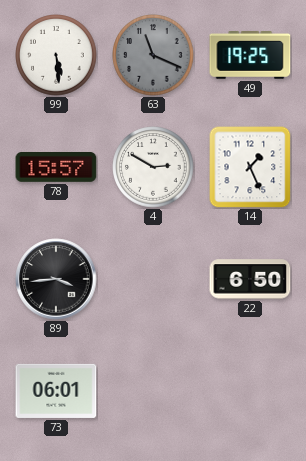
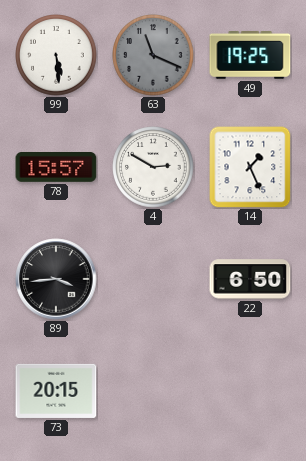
73: 06:01 -> 20:15 (56, 391)
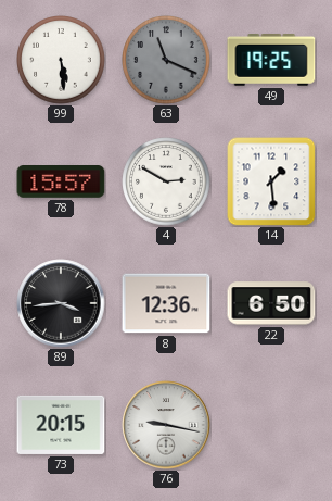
14: 1:26 -> 1:29 (271, 181)
8: none -> 12:36 (166, 303)
76: none -> 9:17 (166, 425)
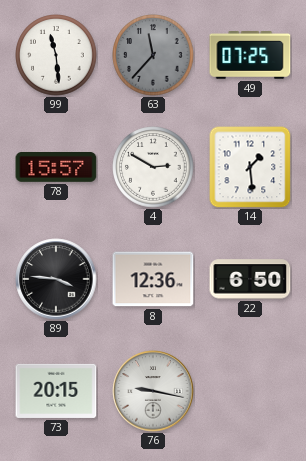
99: 5:29 -> 11:29 (56, 55)
63: 11:19 -> 11:37 (153, 55)
49: 19:25 -> 07:25 (250, 56)
89: 3:44 -> 3:46 (56, 279)
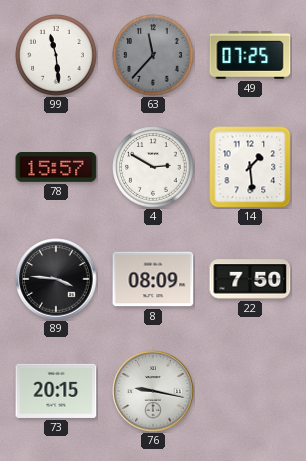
8: 12:36 -> 08:09 (153, 279)
22: 6:50 -> 7:50 (250, 279)
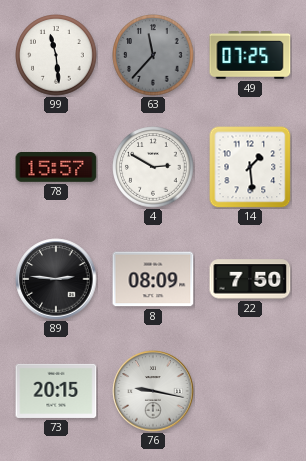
89: 3:46 -> 2:46 (56, 279)
